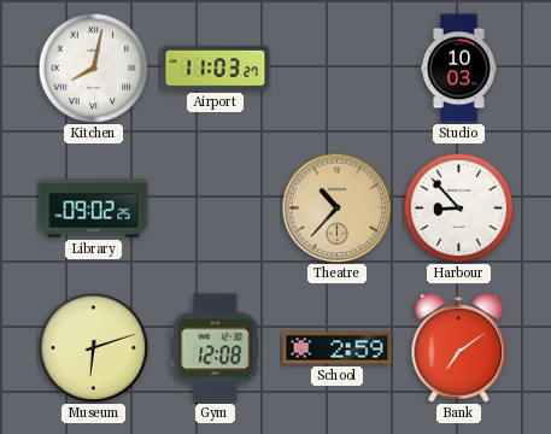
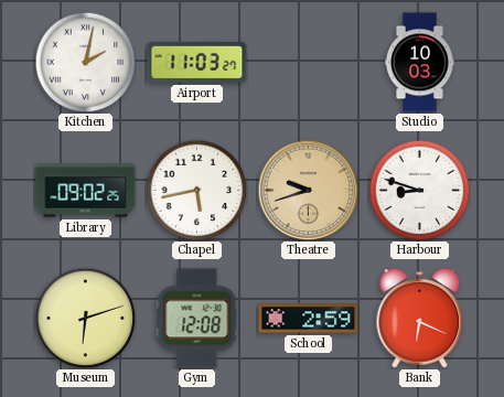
Kitchen: 8:02 -> 2:02 (85, 62)
Chapel: none -> 5:43 (196, 190)
Theatre: 10:37 -> 9:42 (308, 190)
Harbour: 8:53 -> 8:48 (419, 190)
Bank: 7:09 -> 6:19 (420, 318)
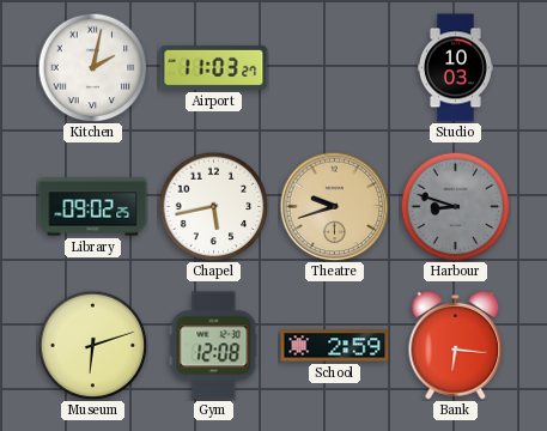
Harbour dial: white -> grey (455, 206)
Bank: 6:19 -> 6:16 (456, 345)
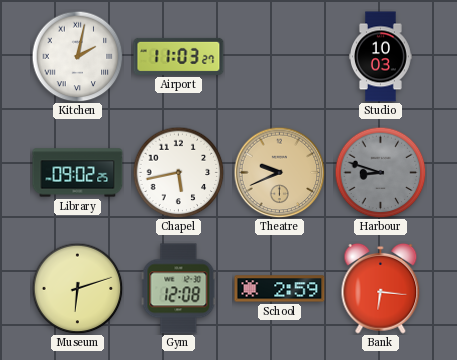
Theatre: 9:42 -> 9:41 (279, 172)
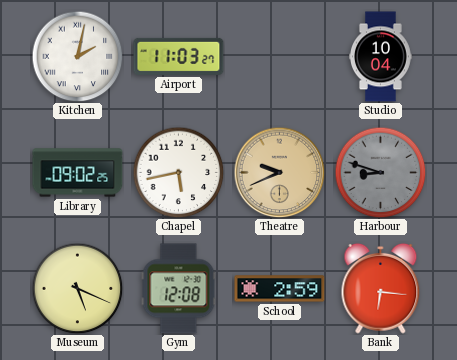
Studio: 10:03 -> 10:04 (381, 57)
Museum: 6:12 -> 5:19 (77, 288)
